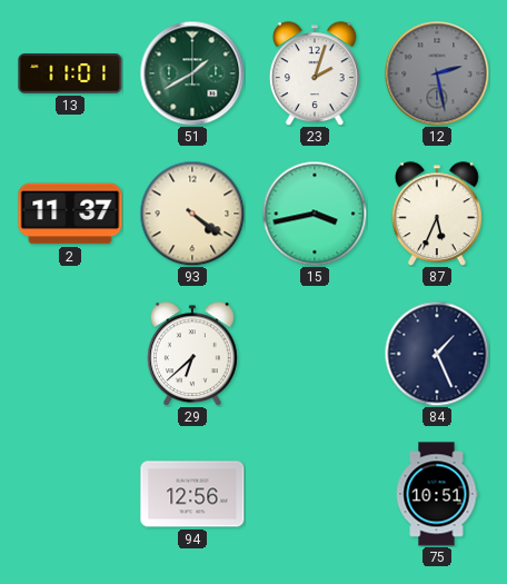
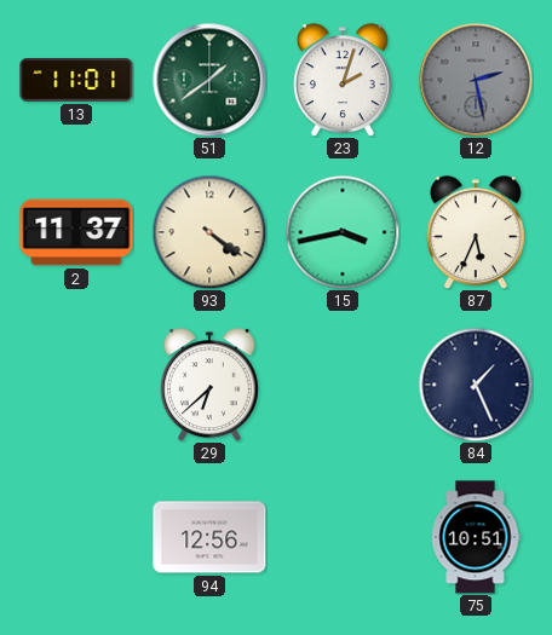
51: 1:40 -> 1:39 (209, 80)
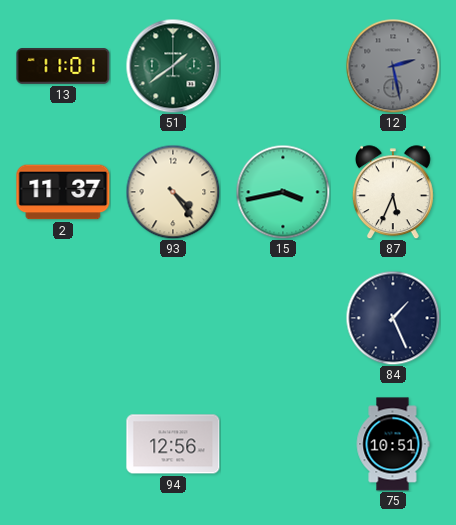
23: 2:03 -> none (343, 80)
93: 4:21 -> 4:24 (173, 192)
29: 6:38 -> none (209, 385)
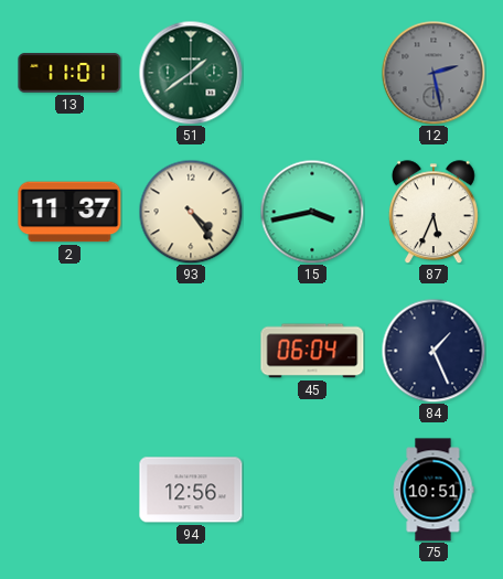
45: none -> 06:04 (312, 351)
